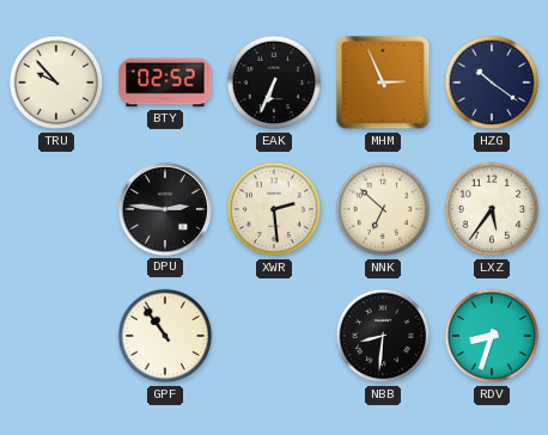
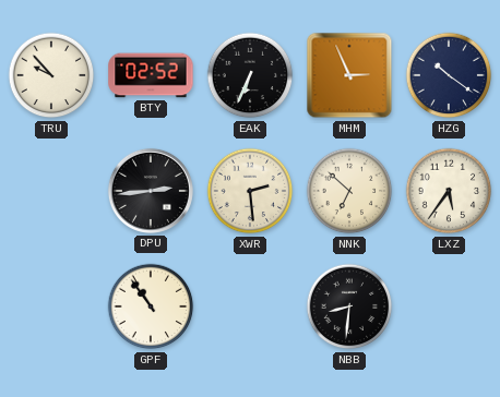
DPU: 2:46 -> 2:44 (151, 191)
RDV: 8:33 -> none (492, 336)
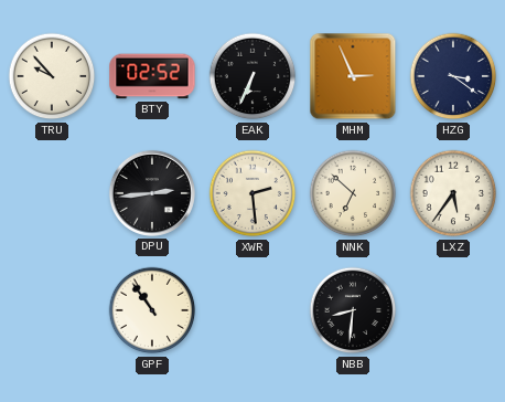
HZG: 10:21 -> 3:21 (453, 76)
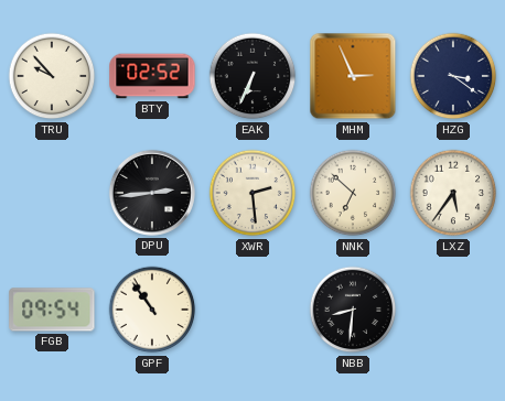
FGB: none -> 09:54 (52, 310)
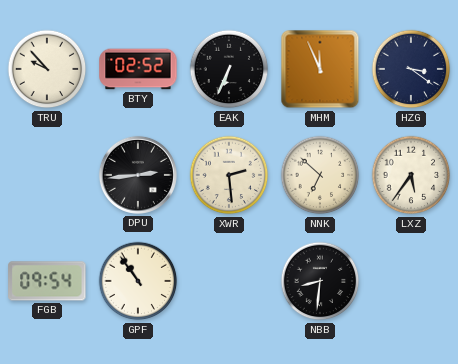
MHM: 2:56 -> 11:56 (320, 69)
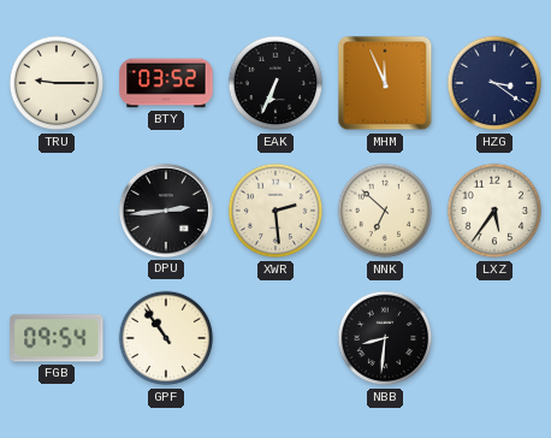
TRU: 9:53 -> 9:15 (57, 83)
BTY: 02:52 -> 03:52 (166, 83)
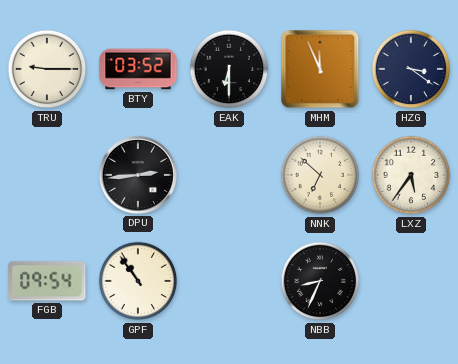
EAK: 6:34 -> 6:30 (229, 69)
XWR: 2:29 -> none (275, 211)
NBB: 8:31 -> 8:34 (320, 281)
